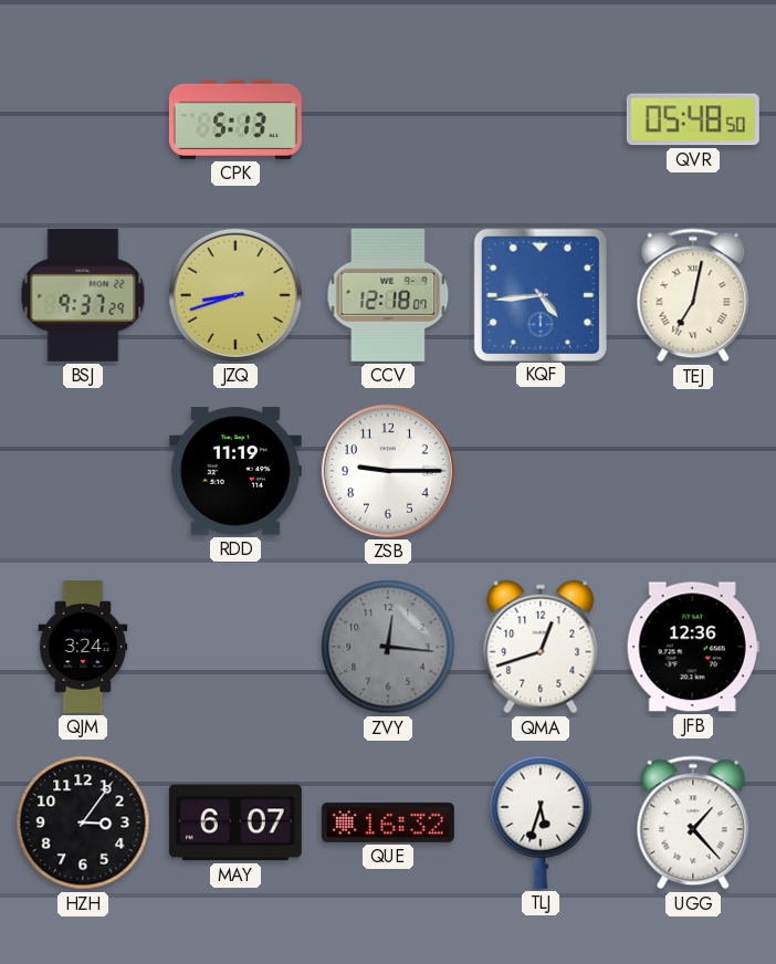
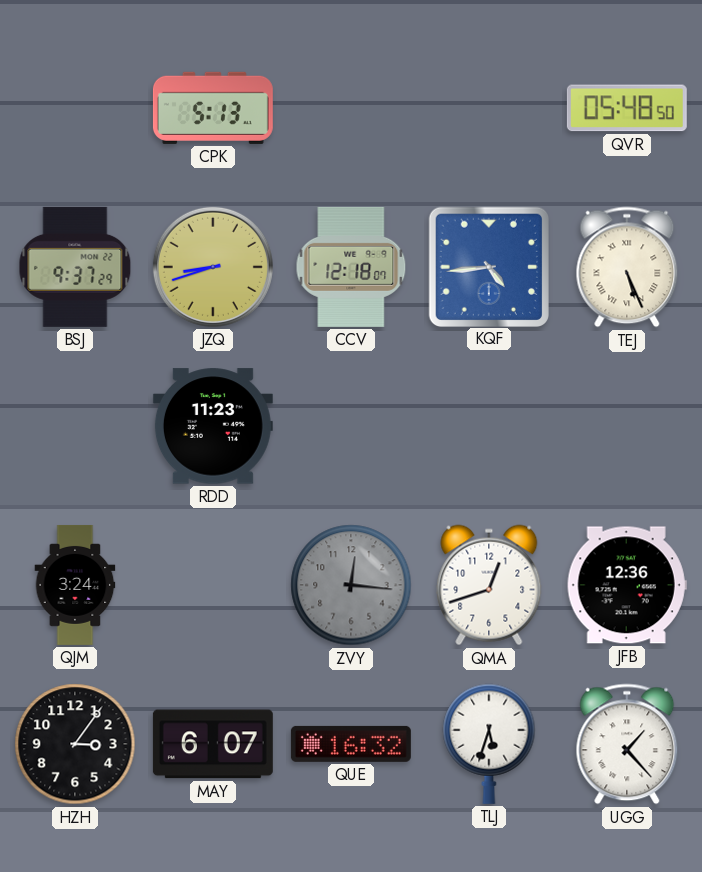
TEJ: 7:02 -> 5:26 (627, 267)
RDD: 11:19 -> 11:23 (213, 426)
ZSB: 9:15 -> none (388, 471)
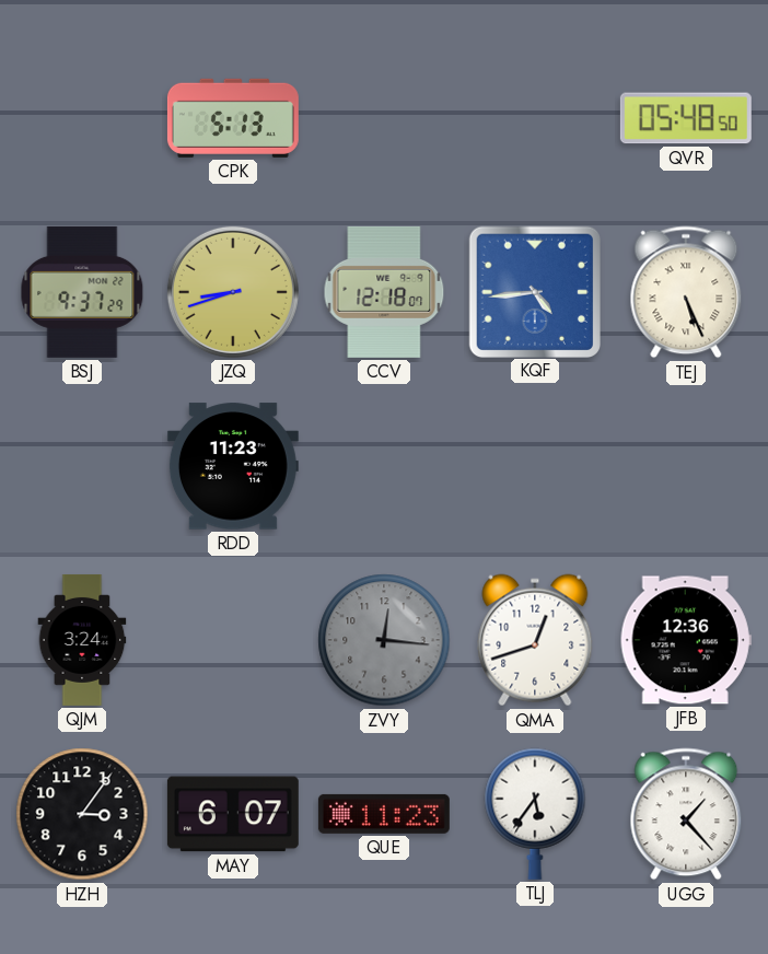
QUE: 16:32 -> 11:23 (384, 814)
TLJ: 5:33 -> 5:36 (535, 814)
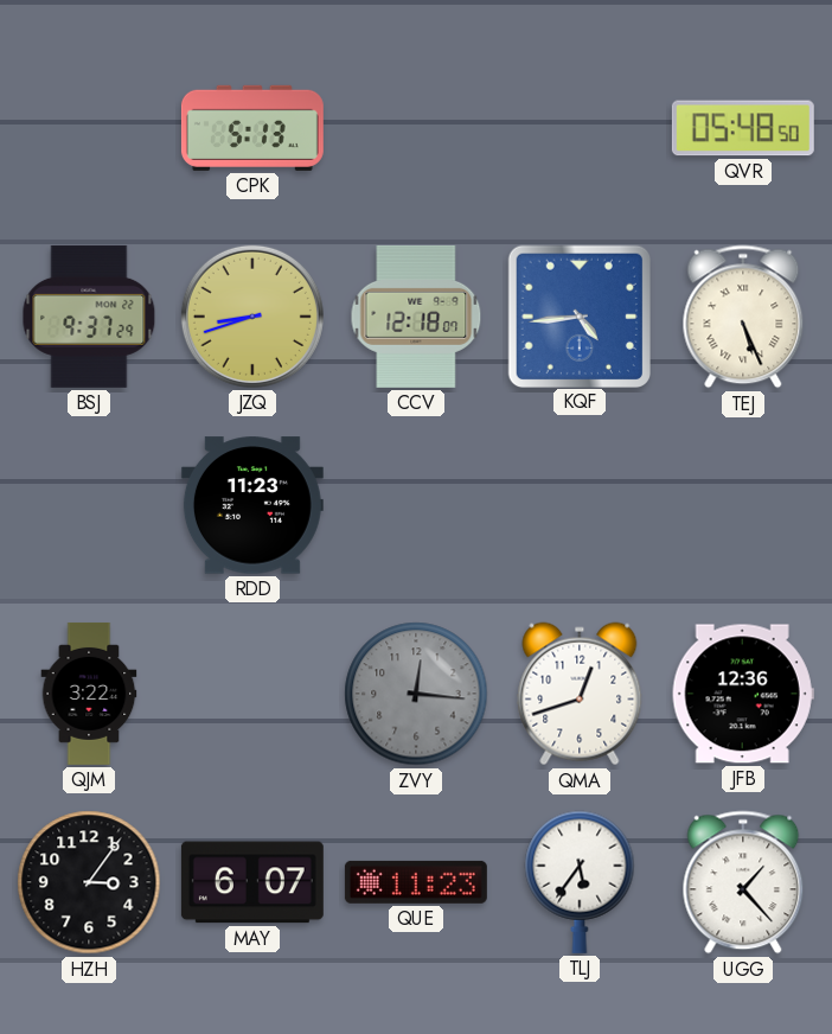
QJM: 3:24 -> 3:22 (89, 694)
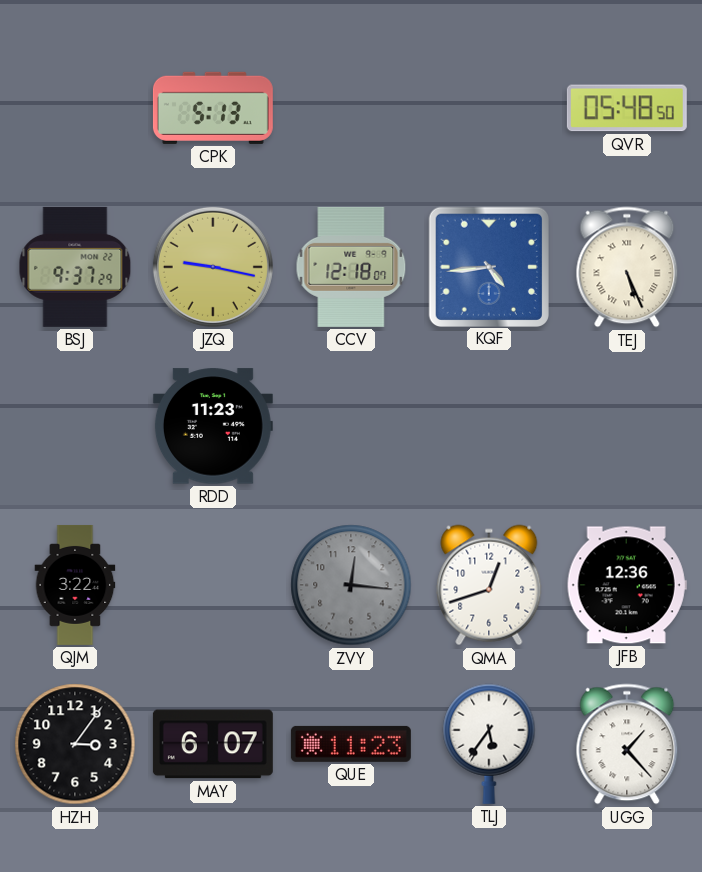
JZQ: 8:42 -> 9:17 (213, 267)
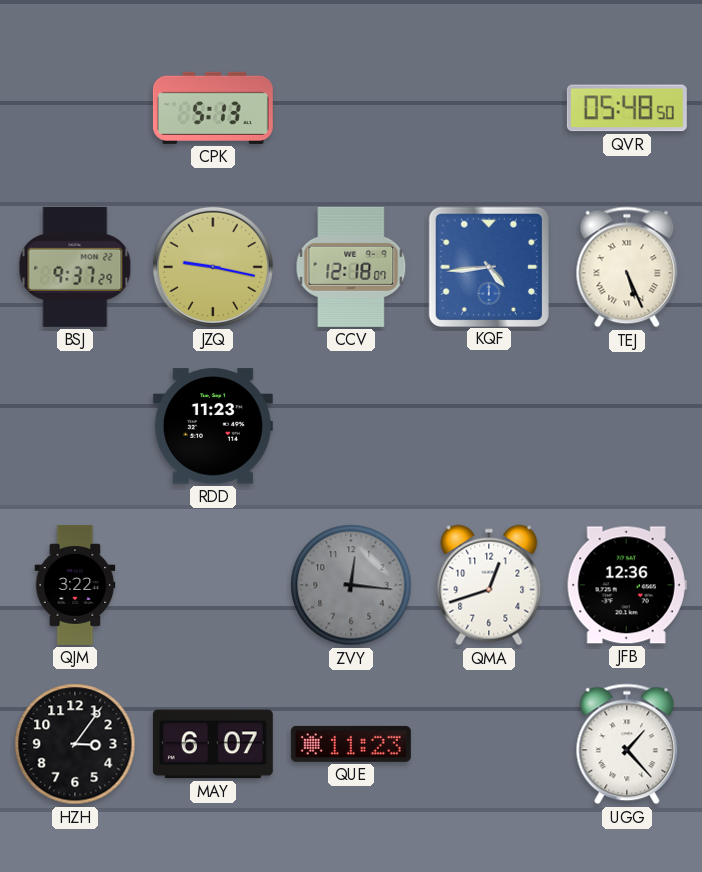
TLJ: 5:36 -> none (489, 744)
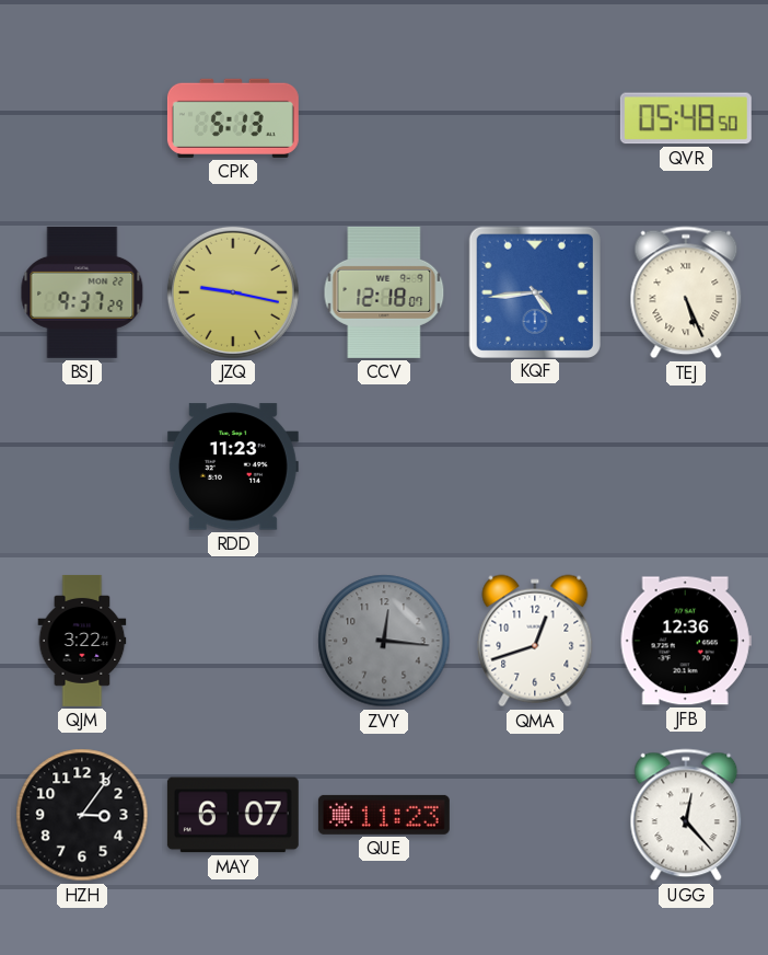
UGG: 1:23 -> 12:23 (686, 815)
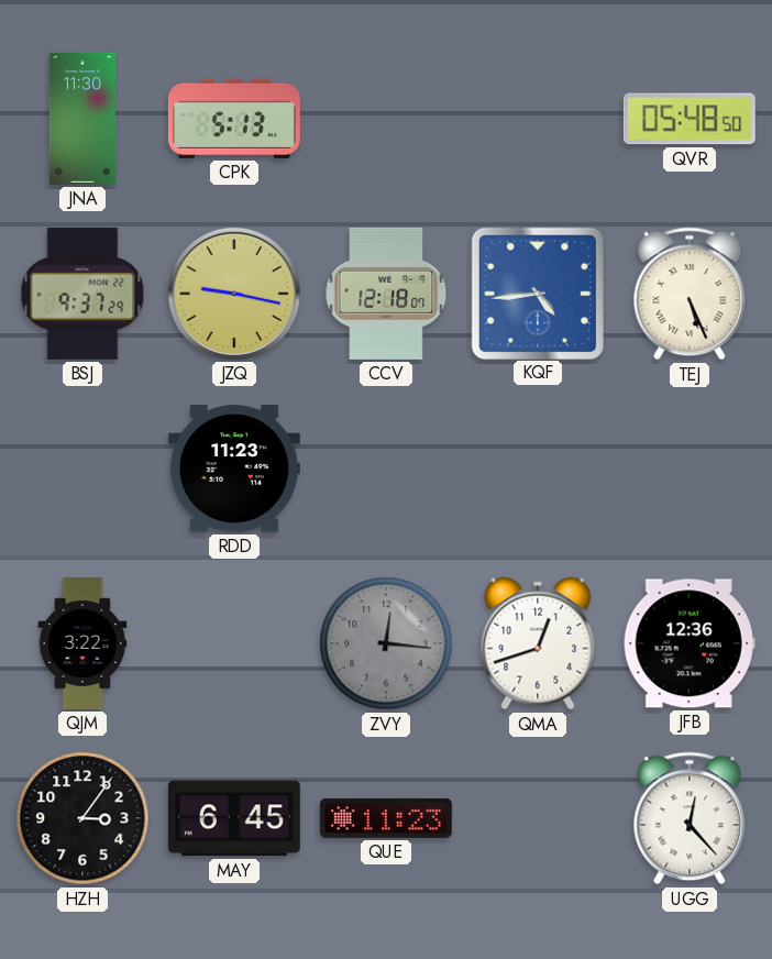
JNA: none -> 11:30 (82, 119)
MAY: 6:07 -> 6:45 (234, 818)
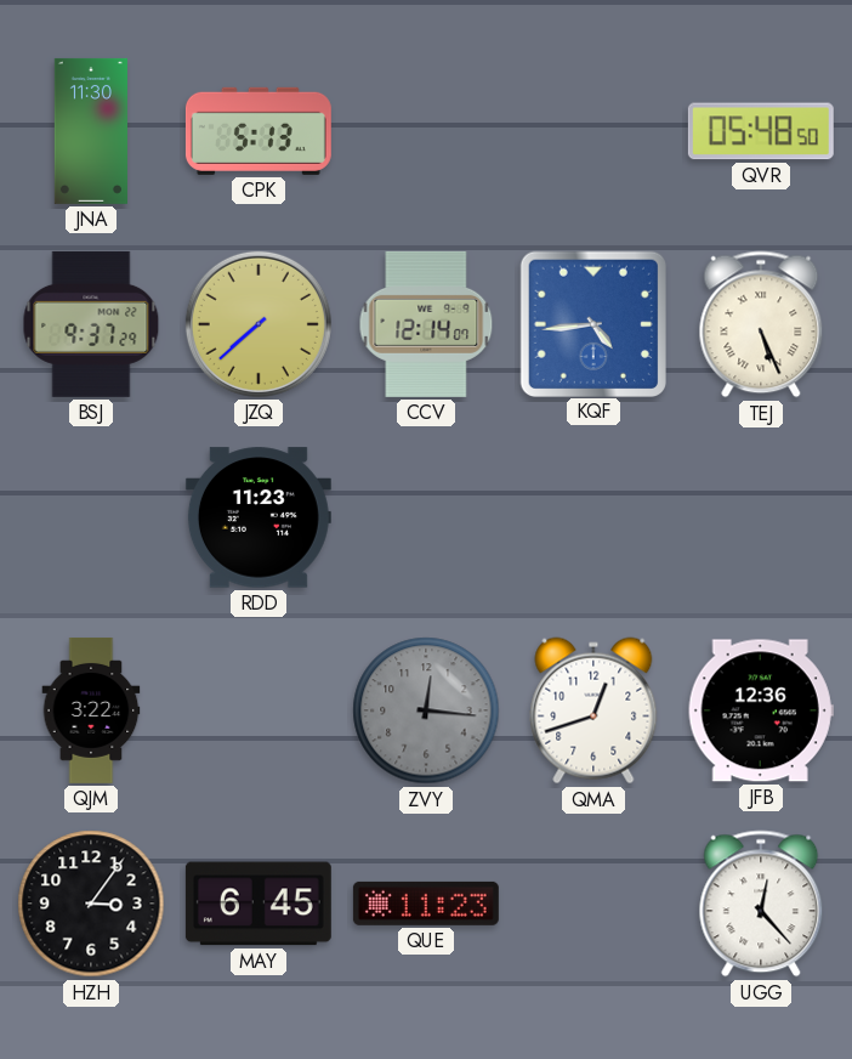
JZQ: 9:17 -> 7:38 (259, 324)
CCV: 12:18 -> 12:14 (426, 324)
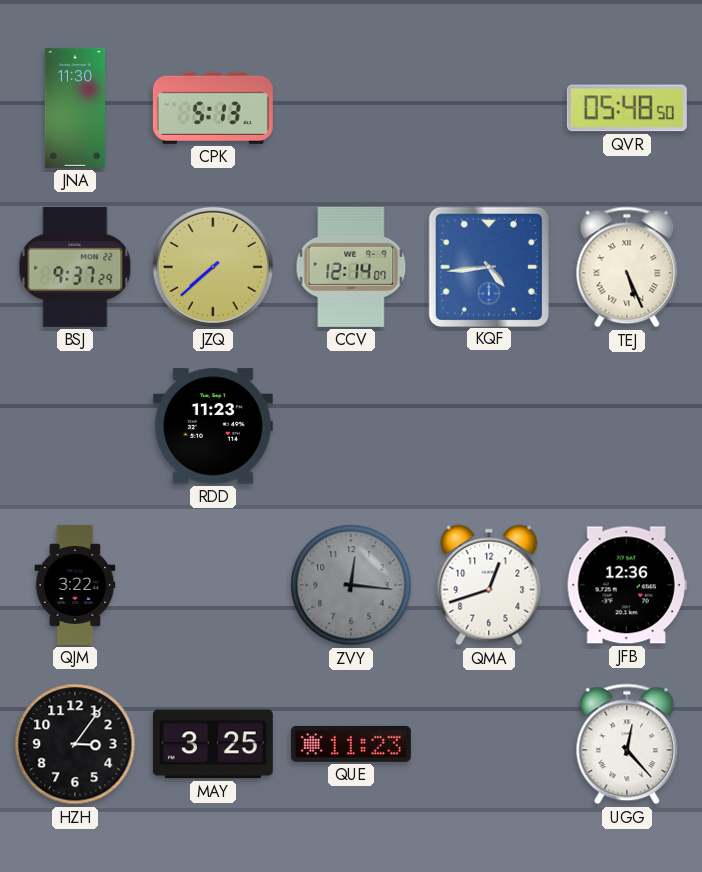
MAY: 6:45 -> 3:25 (213, 744)
